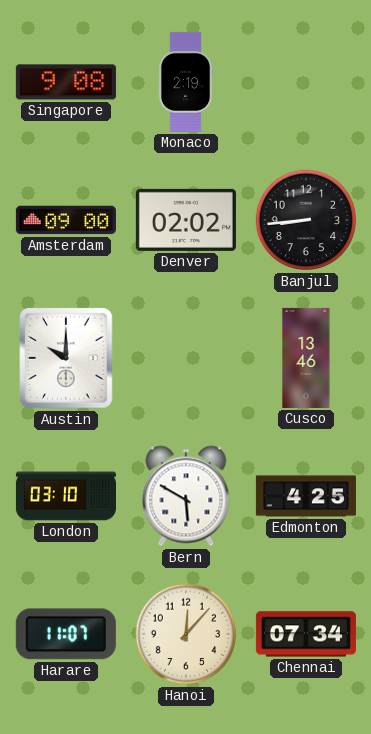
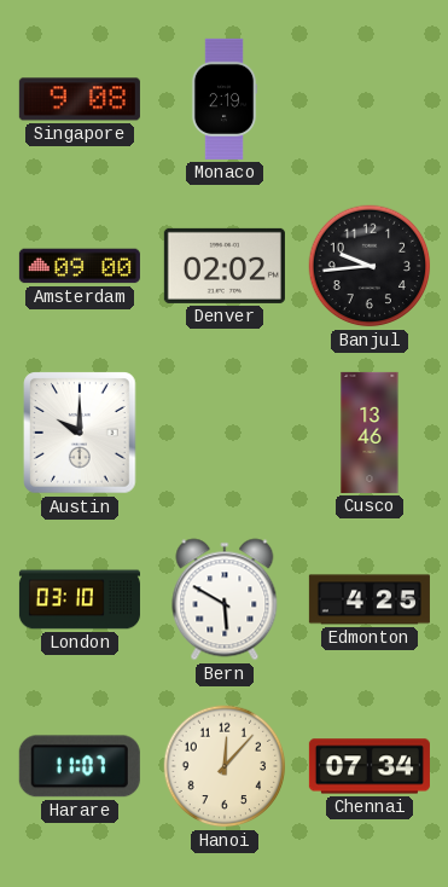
Banjul: 8:44 -> 9:44 (370, 266)
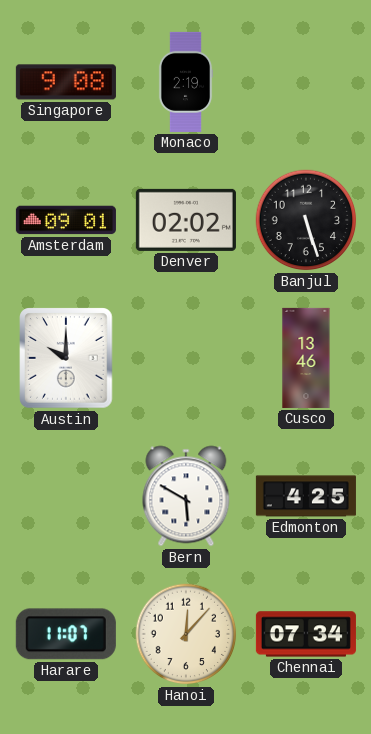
Amsterdam: 09:00 -> 09:01 (66, 220)
Banjul: 9:44 -> 5:27 (306, 220)
London: 03:10 -> none (80, 599)
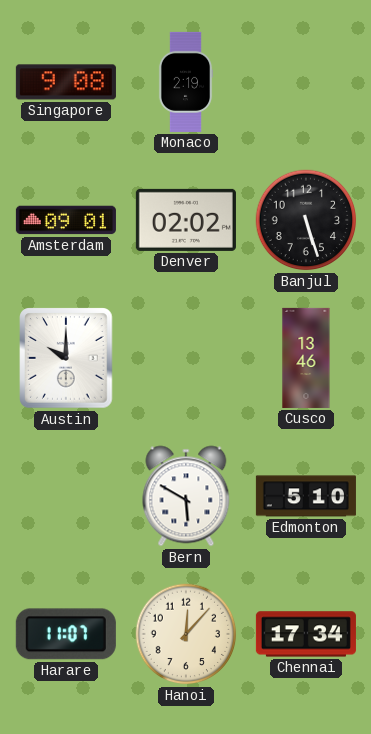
Edmonton: 4:25 -> 5:10 (306, 496)
Chennai: 07:34 -> 17:34 (306, 634)
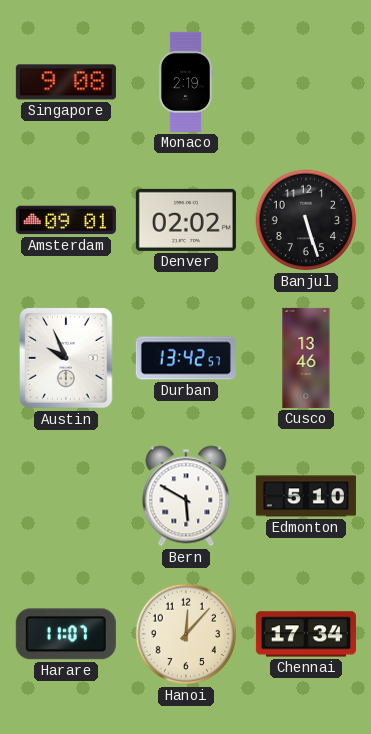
Austin: 10:00 -> 9:56 (66, 358)
Durban: none -> 13:42 (186, 358)
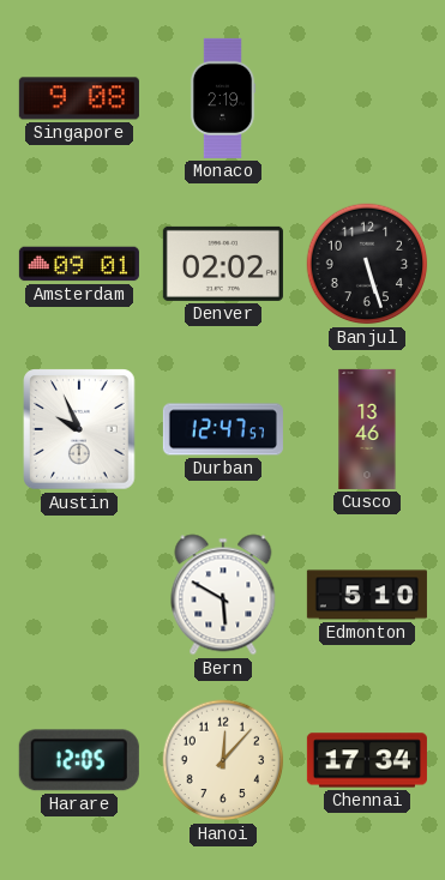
Durban: 13:42 -> 12:47 (223, 429)
Harare: 11:07 -> 12:05 (79, 760)
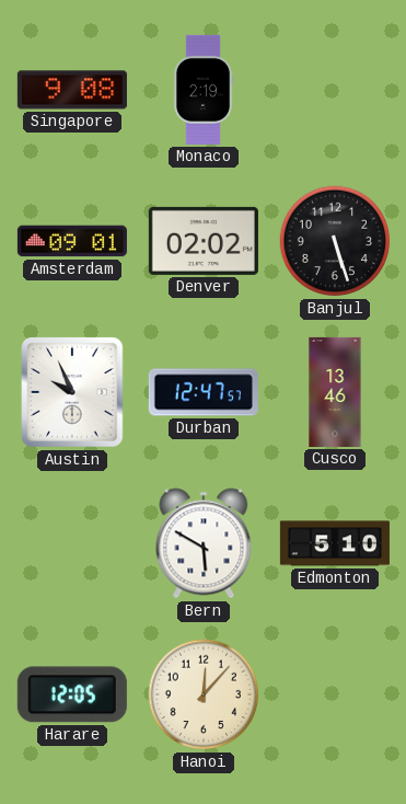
Chennai: 17:34 -> none (367, 760)
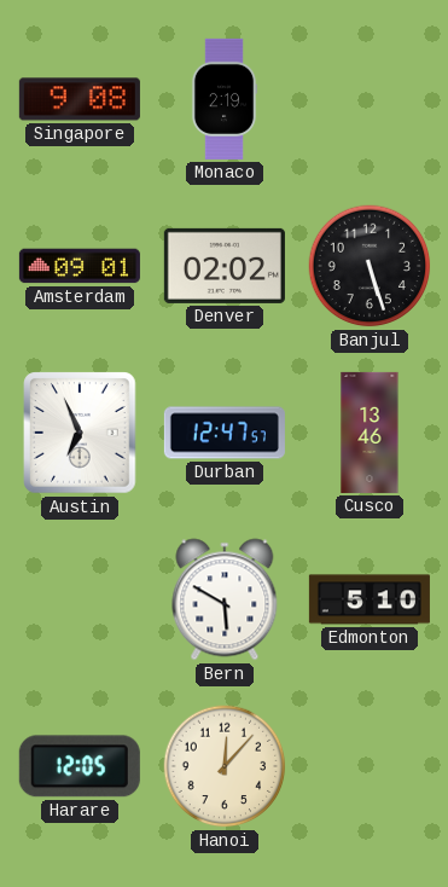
Austin: 9:56 -> 6:56 (80, 433)
